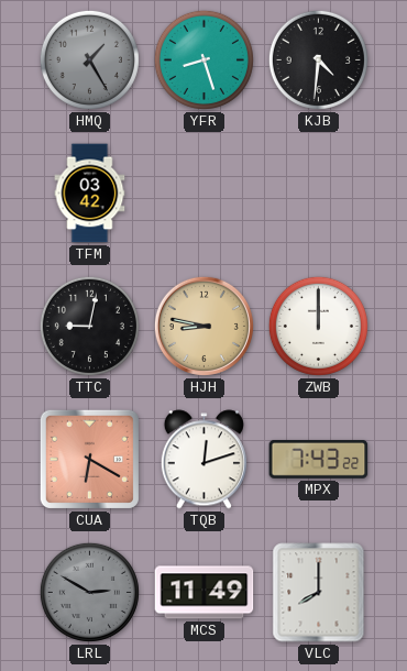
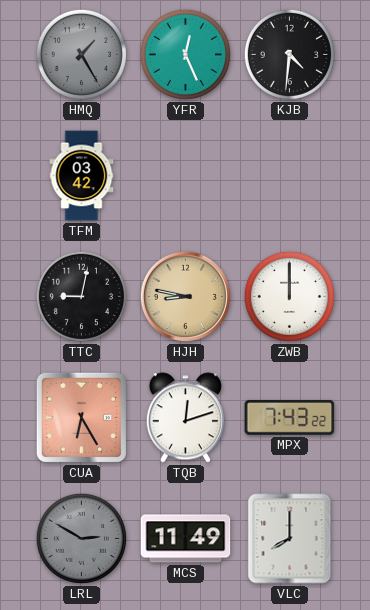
YFR: 8:27 -> 12:26 (185, 54)
CUA: 6:20 -> 6:25 (81, 417)
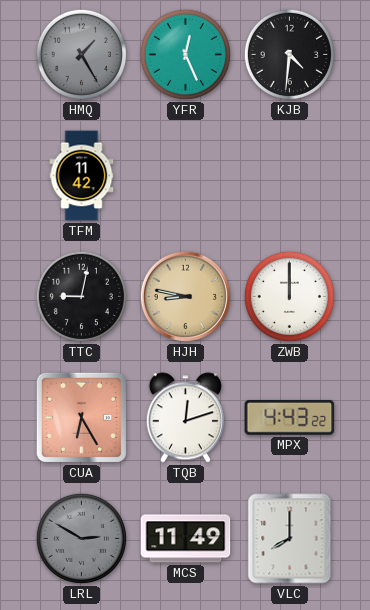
TFM: 03:42 -> 11:42 (82, 176)
MPX: 7:43 -> 4:43 (290, 417)
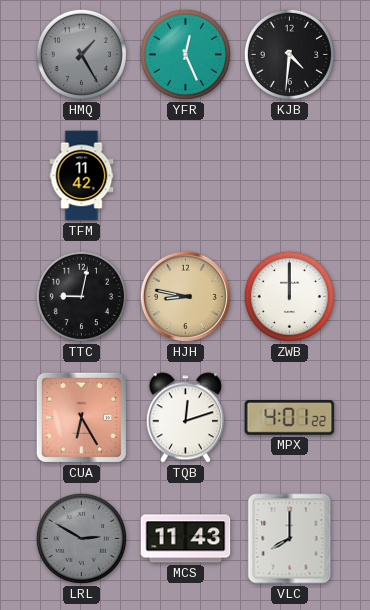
MPX: 4:43 -> 4:01 (290, 417)
MCS: 11:49 -> 11:43 (186, 539)
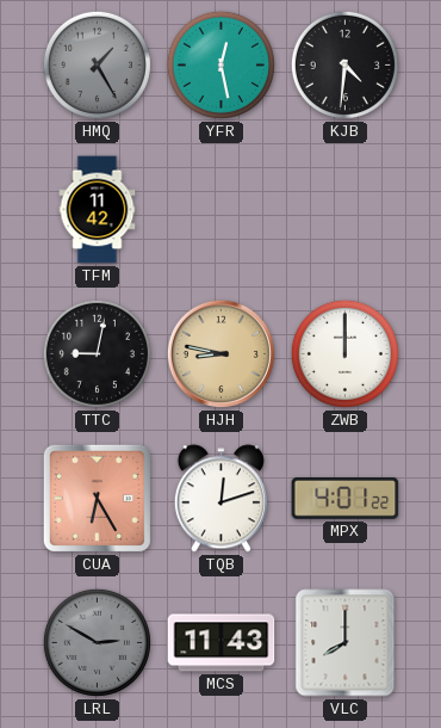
YFR: 12:26 -> 12:28 (220, 64)
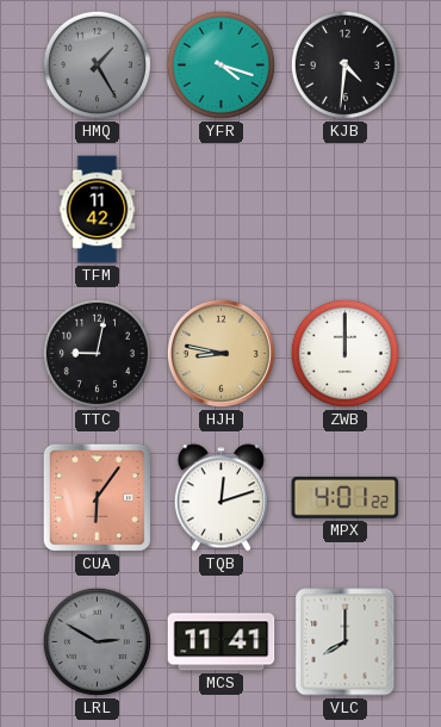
YFR: 12:28 -> 4:18 (220, 64)
CUA: 6:25 -> 6:06 (97, 497)
MCS: 11:43 -> 11:41 (222, 642)
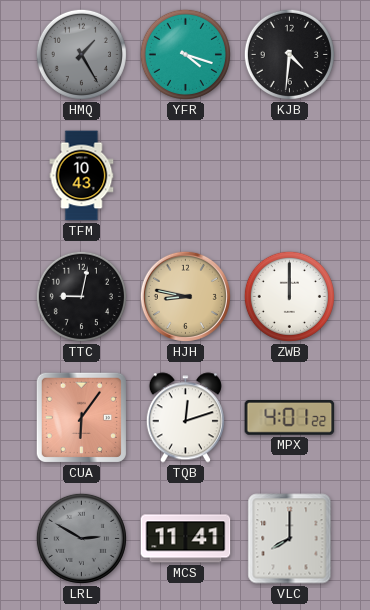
TFM: 11:42 -> 10:43 (82, 176)
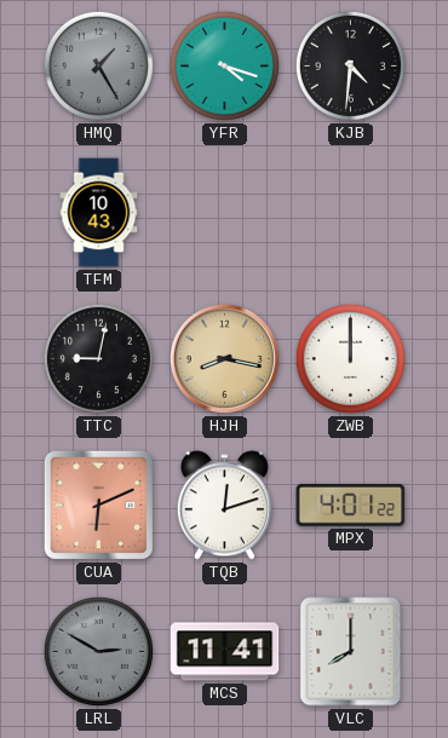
HJH: 8:47 -> 8:17 (224, 358)
CUA: 6:06 -> 6:11 (98, 505)
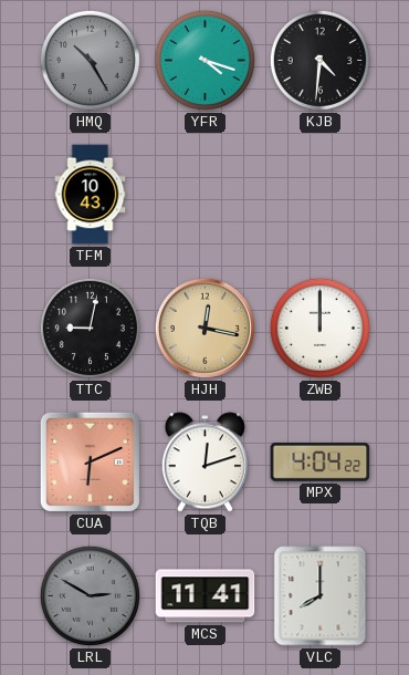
HMQ: 1:25 -> 10:25 (90, 60)
HJH: 8:17 -> 12:17 (204, 328)
MPX: 4:01 -> 4:04 (321, 461)
